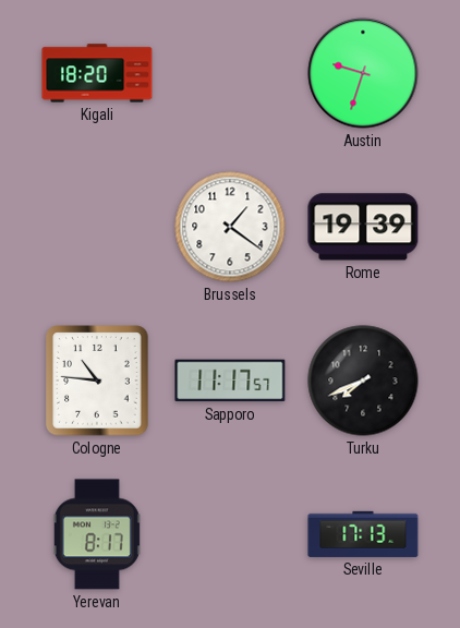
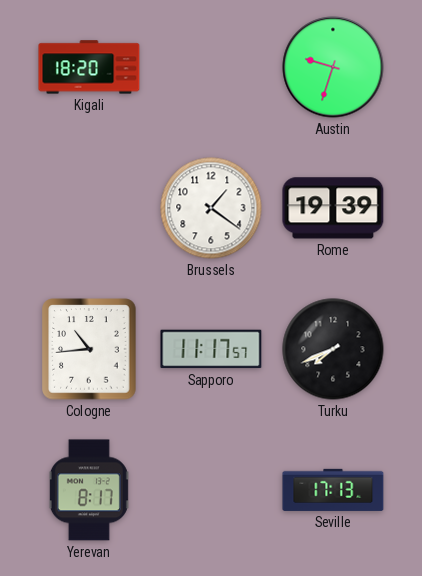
Cologne: 10:46 -> 10:44 (89, 349)
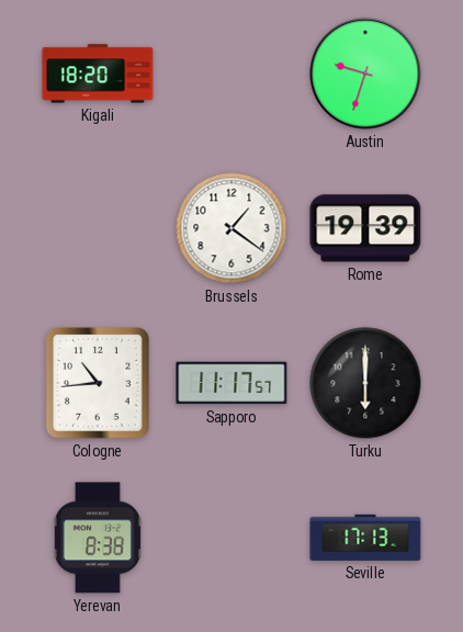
Turku: 7:41 -> 6:00 (365, 383)
Yerevan: 8:17 -> 8:38 (98, 538)
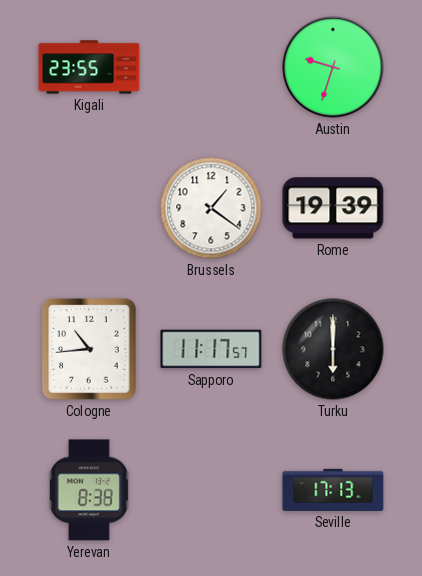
Kigali: 18:20 -> 23:55 (89, 67)
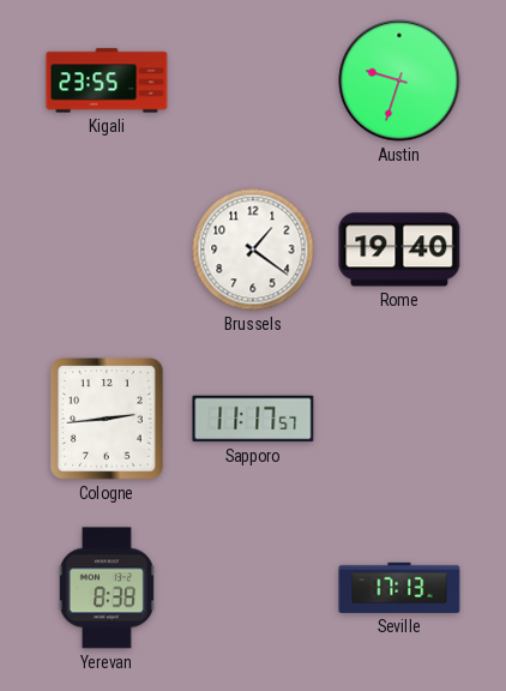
Rome: 19:39 -> 19:40 (399, 250)
Cologne: 10:44 -> 2:44 (107, 419)
Turku: 6:00 -> none (333, 349)
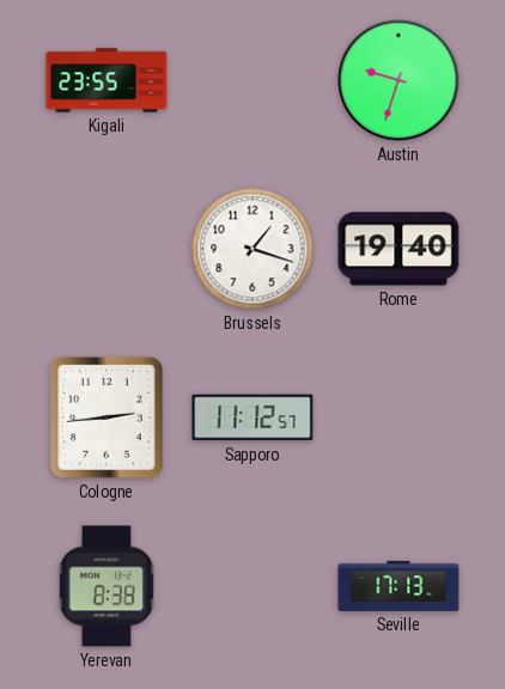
Brussels: 1:21 -> 1:18 (252, 249)
Sapporo: 11:17 -> 11:12 (252, 417)
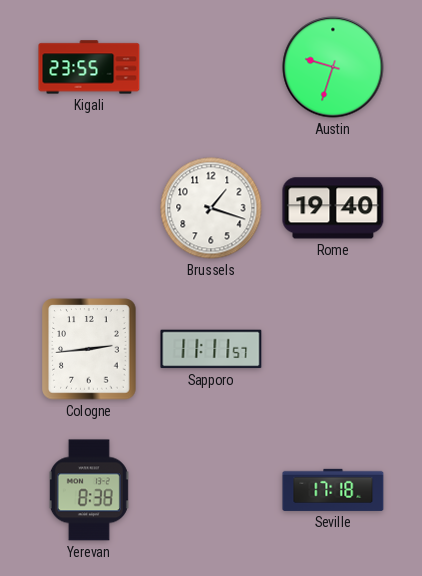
Sapporo: 11:12 -> 11:11 (211, 349)
Seville: 17:13 -> 17:18 (333, 490)
